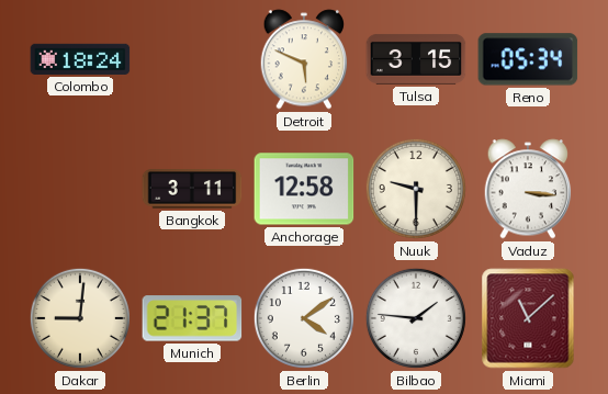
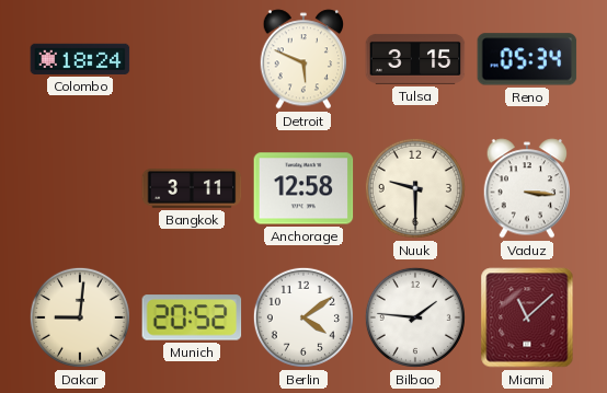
Munich: 21:37 -> 20:52 (192, 317)
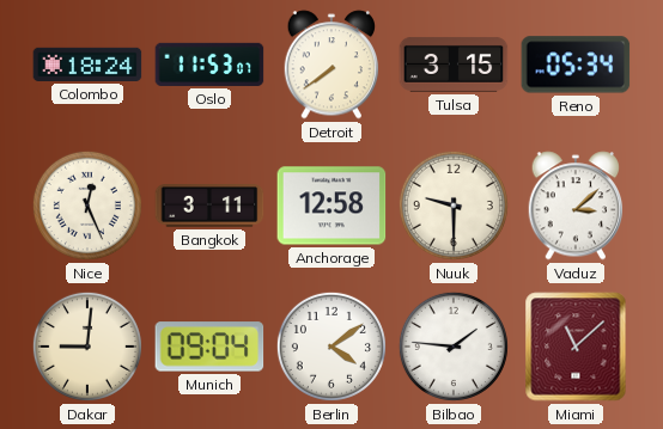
Oslo: none -> 11:53 (209, 65)
Detroit: 5:49 -> 7:39 (331, 65)
Nice: none -> 12:26 (87, 206)
Vaduz: 3:16 -> 3:08 (576, 206)
Munich: 20:52 -> 09:04 (209, 347)
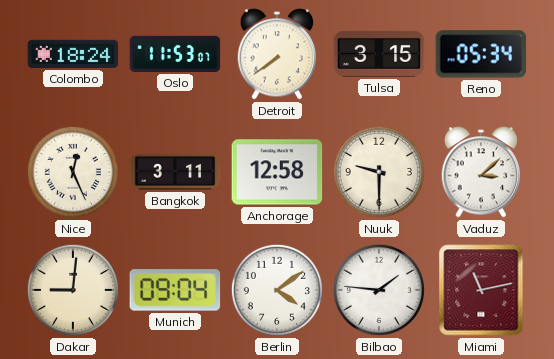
Miami: 11:08 -> 11:13 (481, 290)
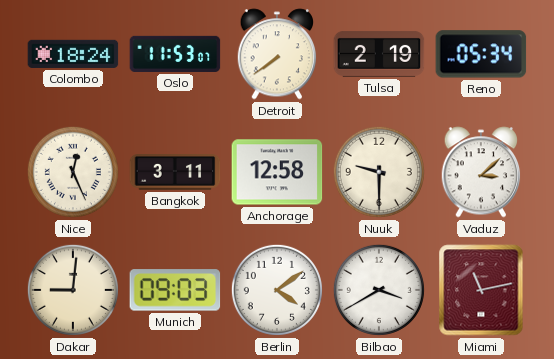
Tulsa: 3:15 -> 2:19 (379, 54)
Munich: 09:04 -> 09:03 (175, 290)
Bilbao: 1:46 -> 3:40 (379, 290)
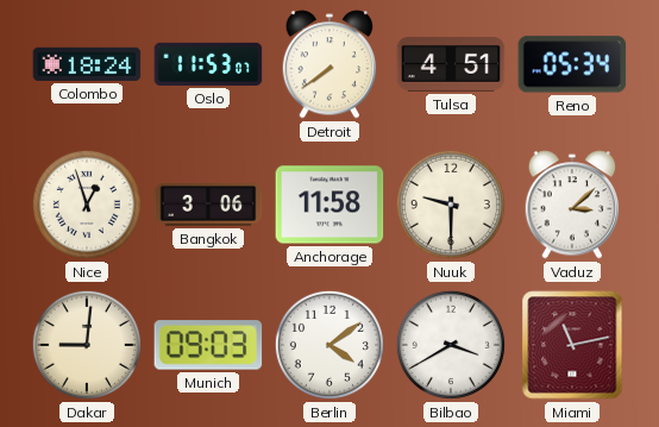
Tulsa: 2:19 -> 4:51 (451, 64)
Nice: 12:26 -> 12:57 (87, 205)
Bangkok: 3:11 -> 3:06 (208, 206)
Anchorage: 12:58 -> 11:58 (329, 205)
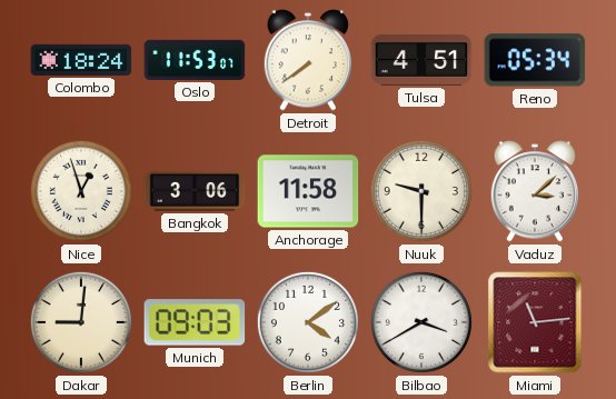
Miami: 11:13 -> 11:14 (535, 322)
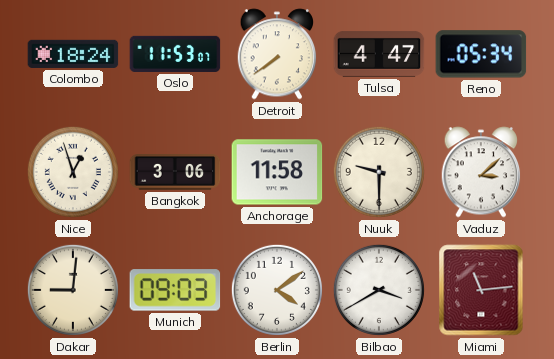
Tulsa: 4:51 -> 4:47 (379, 54)
